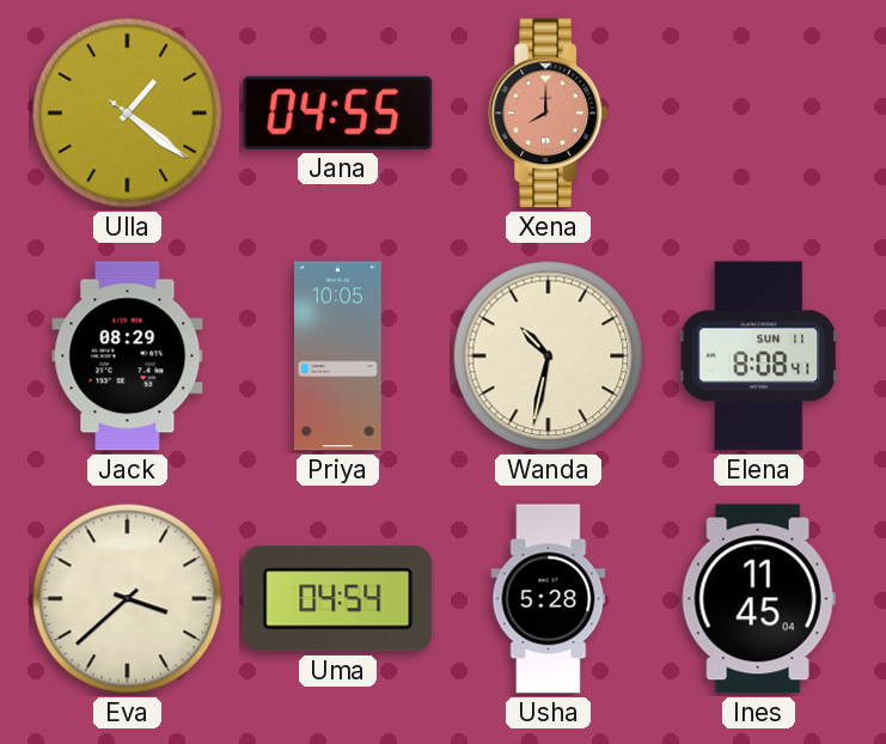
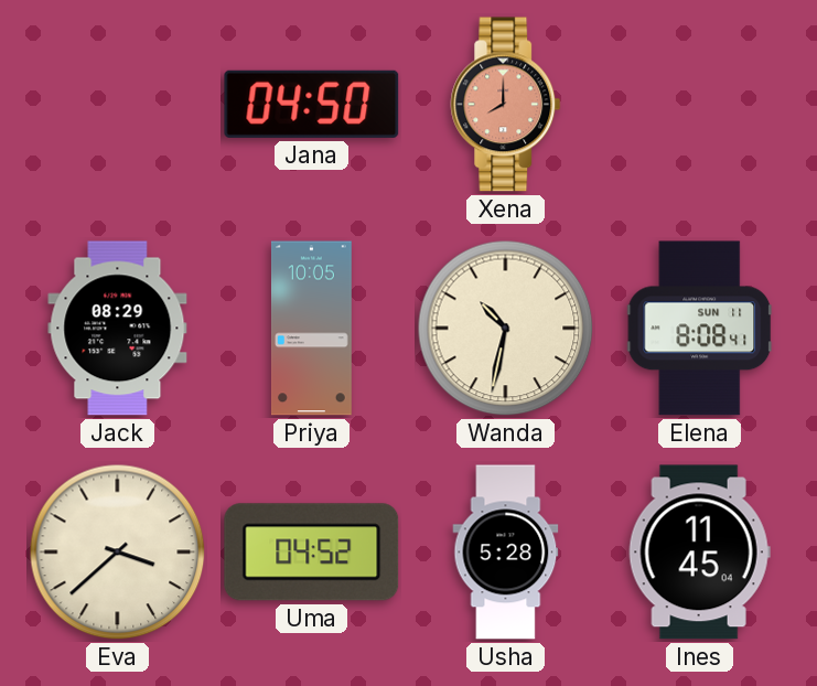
Ulla: 1:21 -> none (128, 114)
Jana: 04:55 -> 04:50 (312, 104)
Uma: 04:54 -> 04:52 (312, 553)
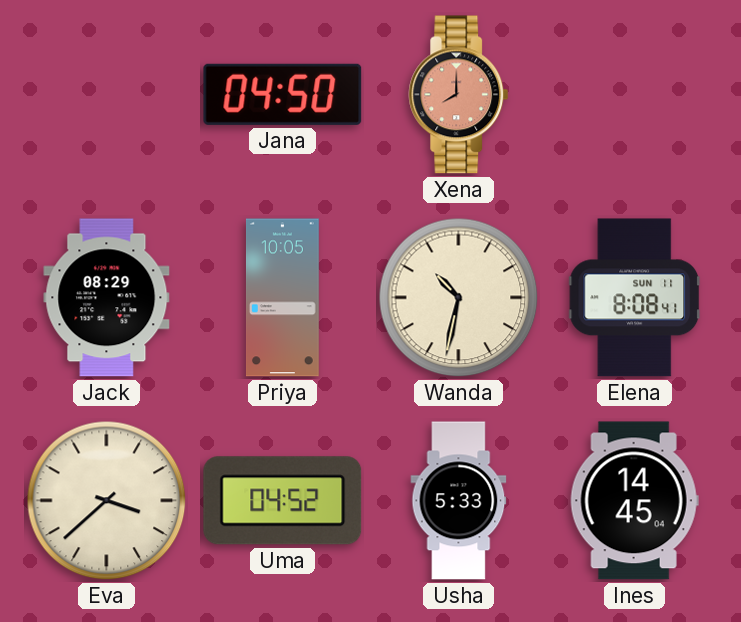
Usha: 5:28 -> 5:33 (459, 501)
Ines: 11:45 -> 14:45 (634, 501)
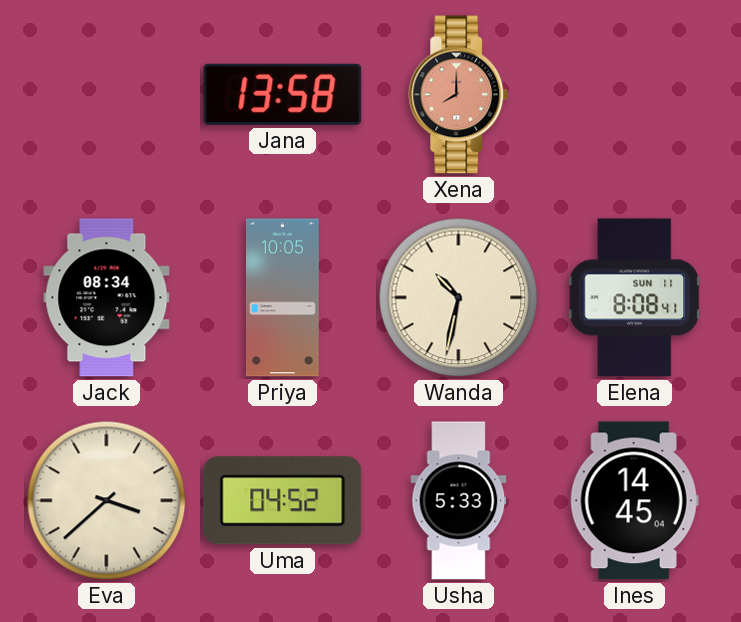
Jana: 04:50 -> 13:58 (283, 94)
Jack: 08:29 -> 08:34 (107, 298)
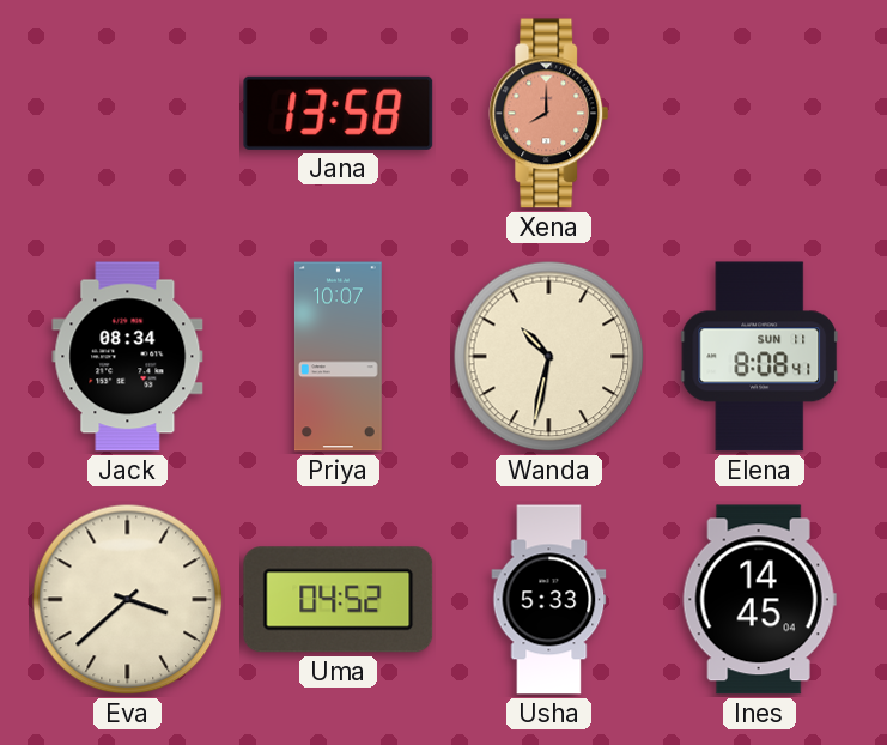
Priya: 10:05 -> 10:07 (338, 357)
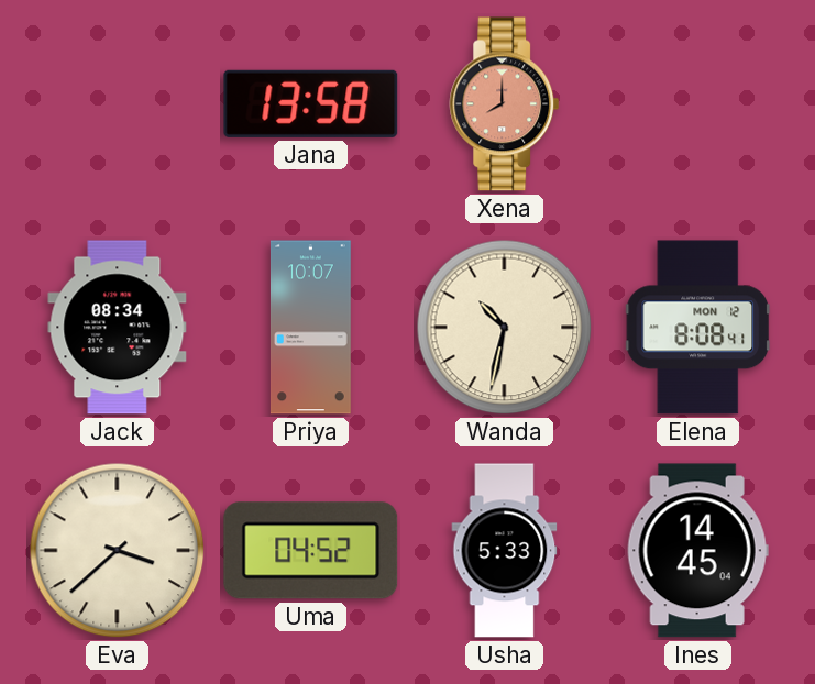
Elena date: SUN 11 -> MON 12 (698, 328)
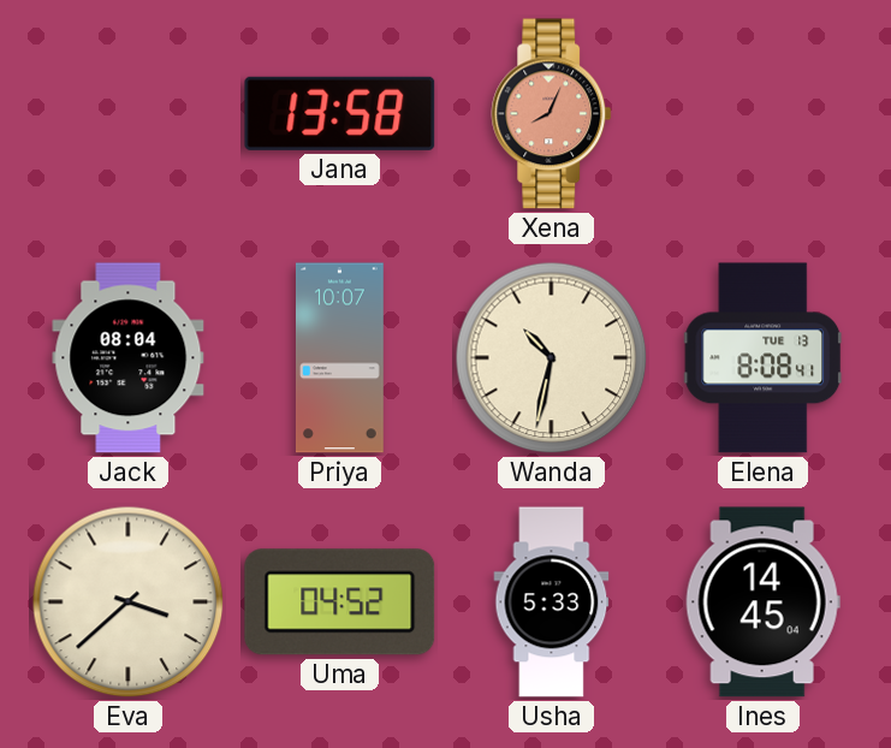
Xena: 8:00 -> 8:04 (552, 114)
Jack: 08:34 -> 08:04 (129, 358)
Elena date: MON 12 -> TUE 13 (764, 358)
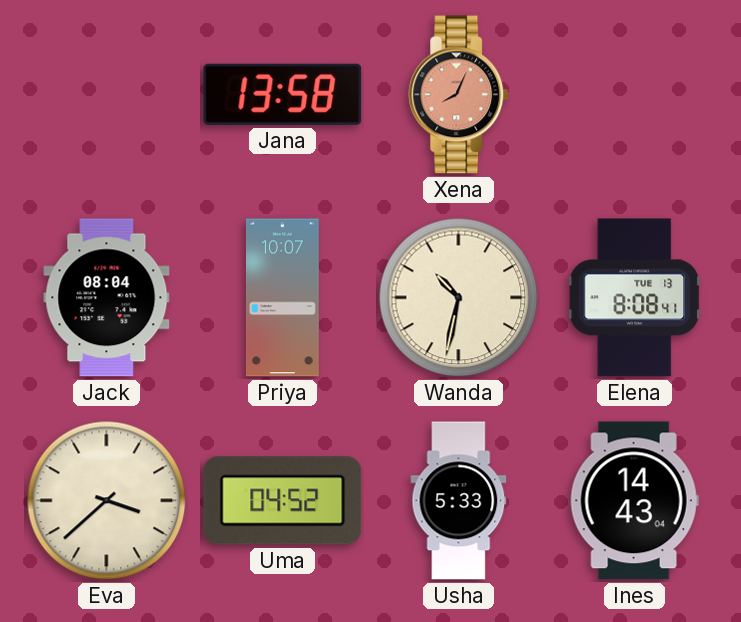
Ines: 14:45 -> 14:43 (634, 501)
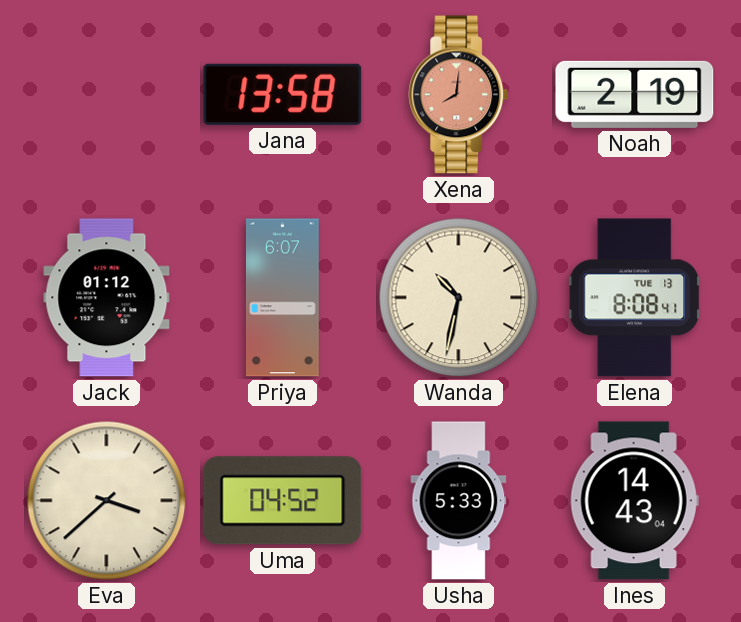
Xena: 8:04 -> 8:01 (459, 95)
Noah: none -> 2:19 (635, 94)
Jack: 08:04 -> 01:12 (107, 298)
Priya: 10:07 -> 6:07 (282, 298)
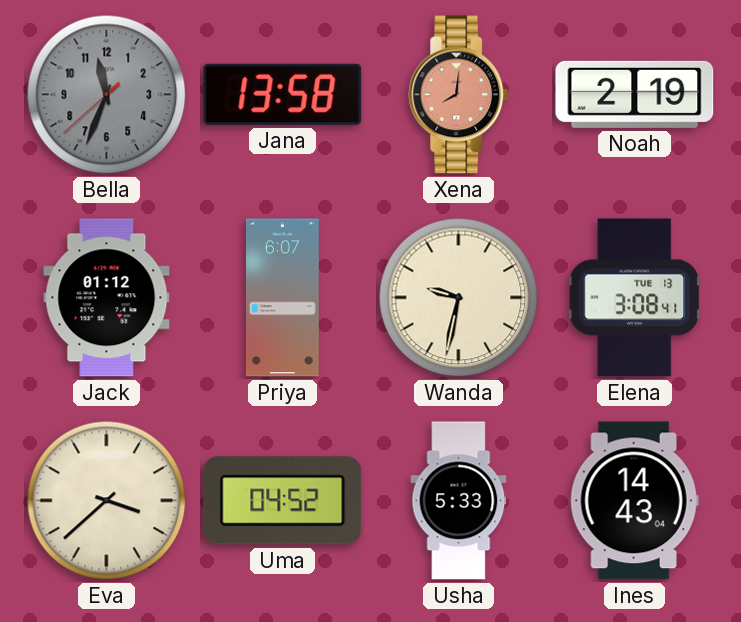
Bella: none -> 11:33 (107, 95)
Wanda: 10:32 -> 9:32 (459, 298)
Elena: 8:08 -> 3:08 (635, 298)
